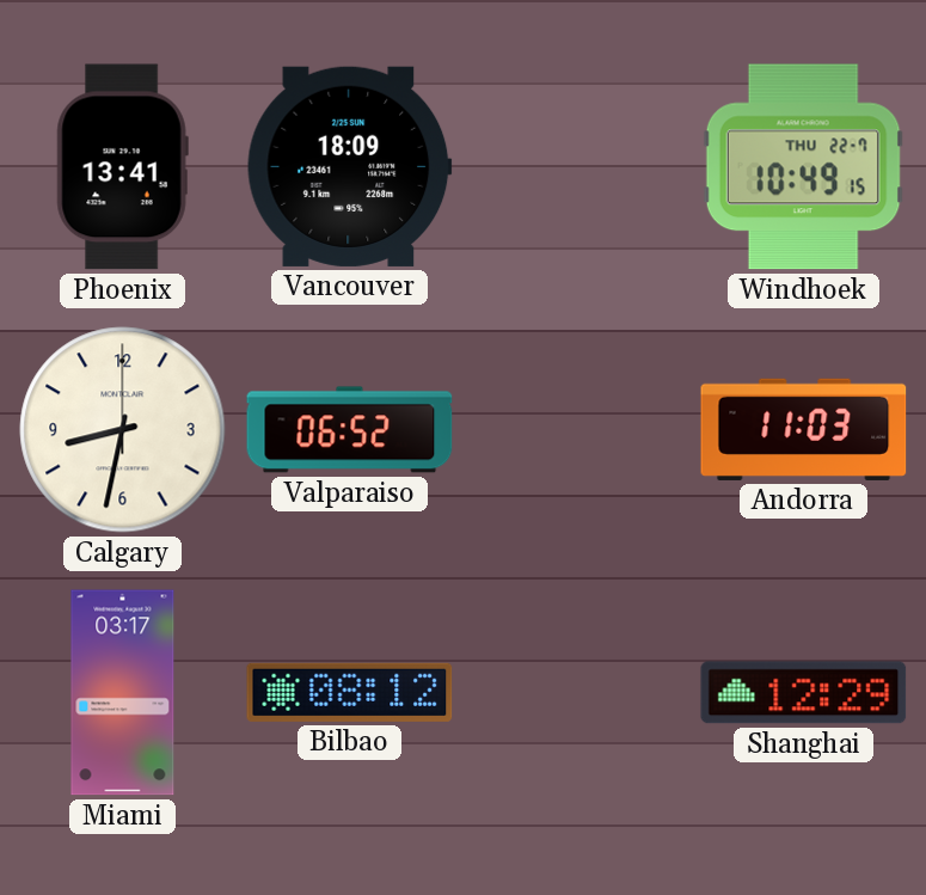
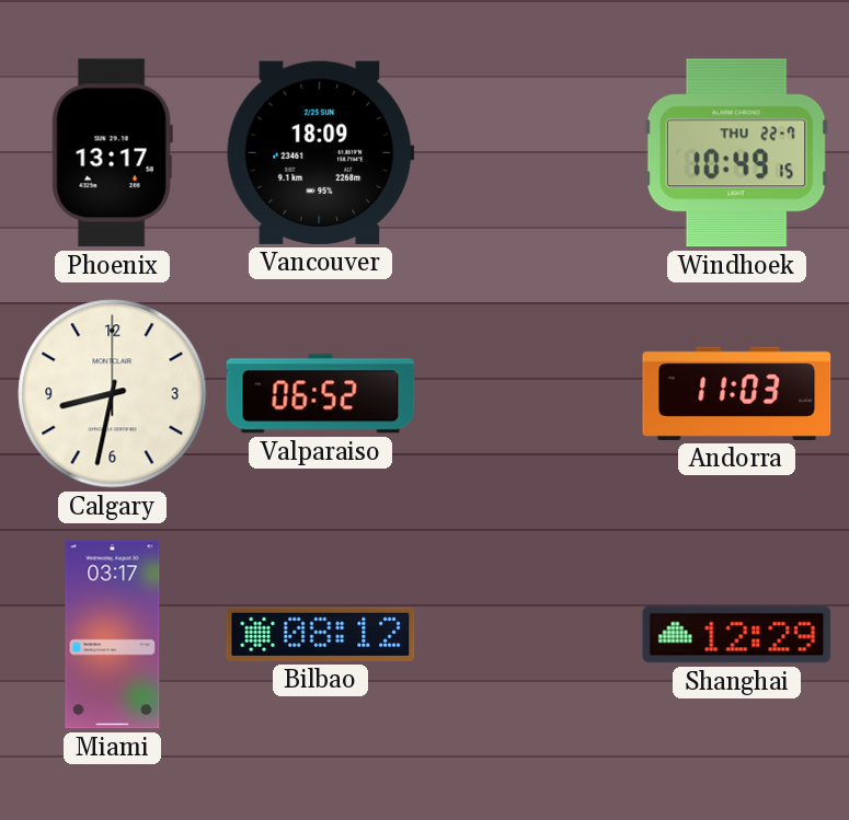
Phoenix: 13:41 -> 13:17 (112, 153)
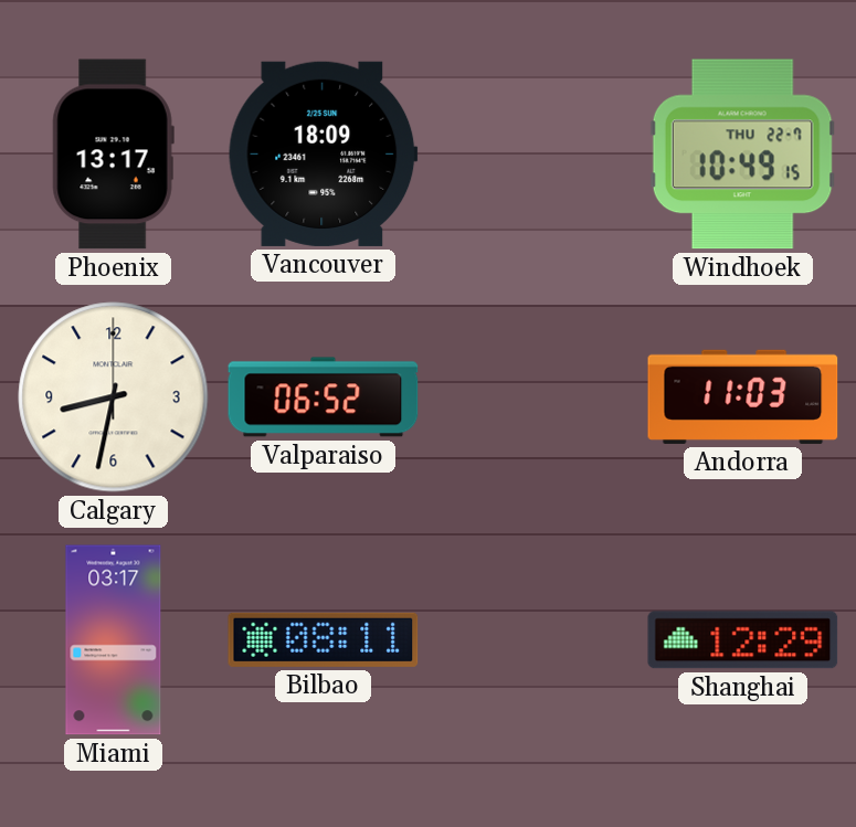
Bilbao: 08:12 -> 08:11 (324, 639)
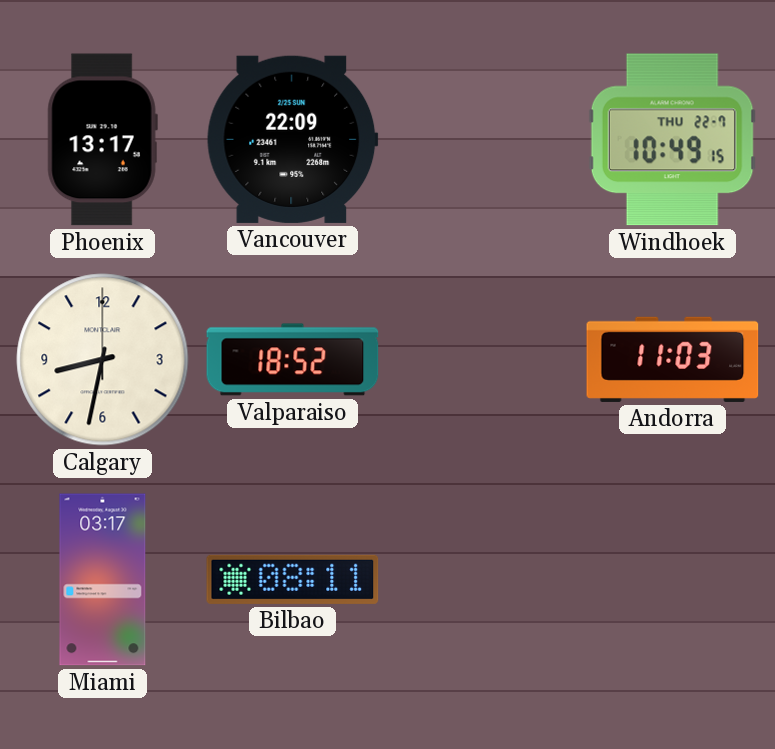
Vancouver: 18:09 -> 22:09 (293, 139)
Valparaiso: 06:52 -> 18:52 (293, 360)
Shanghai: 12:29 -> none (743, 640)
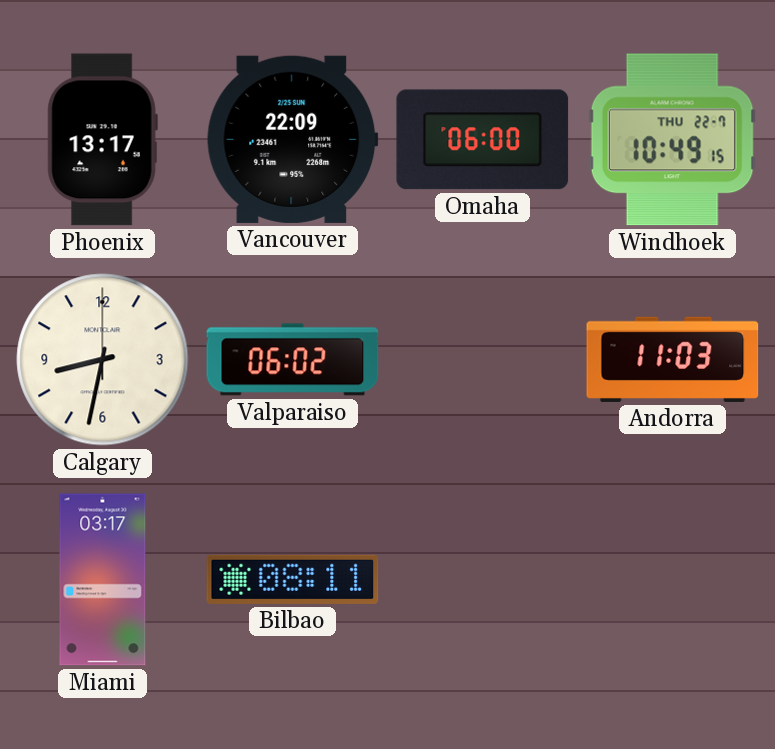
Omaha: none -> 06:00 (483, 140)
Valparaiso: 18:52 -> 06:02 (293, 360)
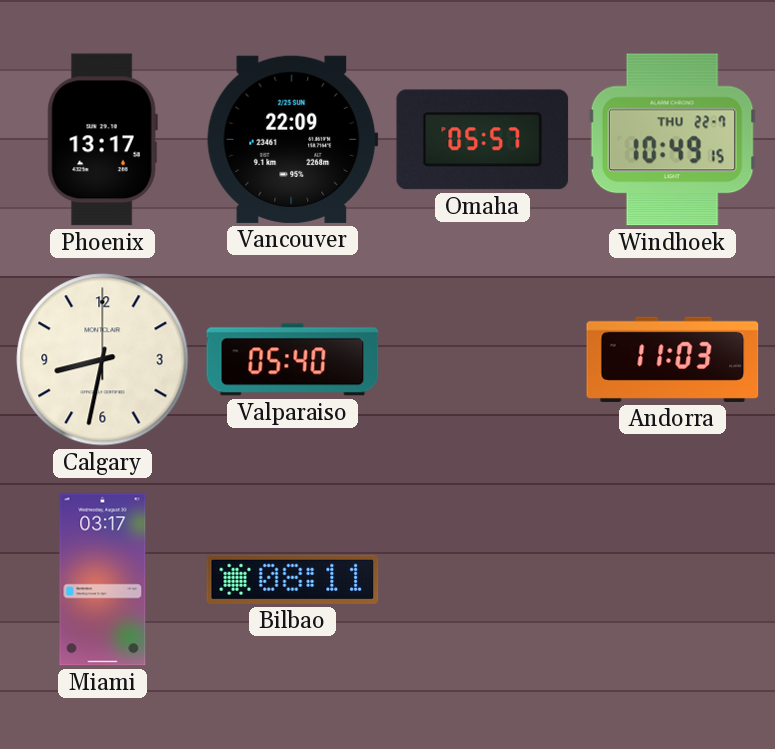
Omaha: 06:00 -> 05:57 (483, 140)
Valparaiso: 06:02 -> 05:40 (293, 360)
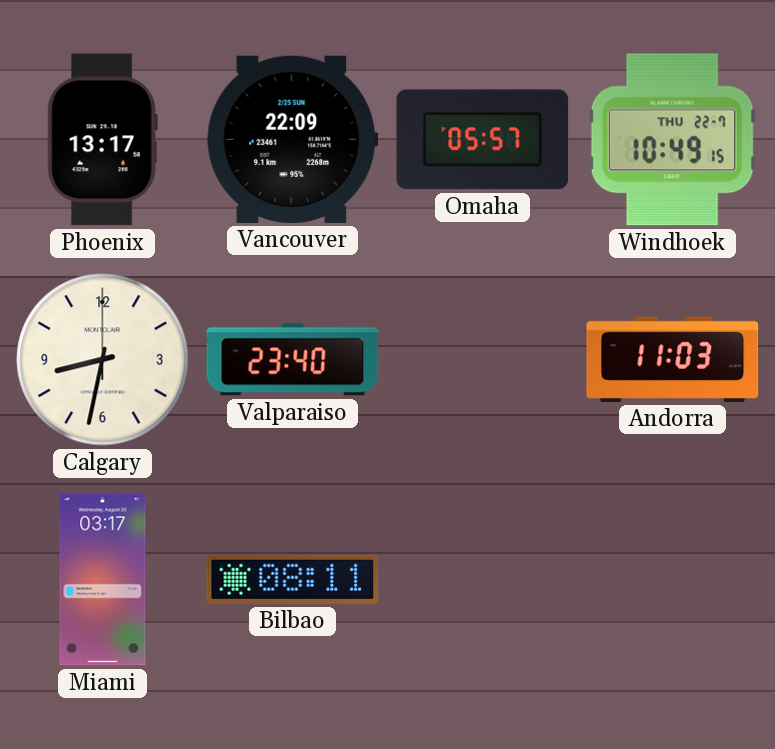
Valparaiso: 05:40 -> 23:40 (293, 360)
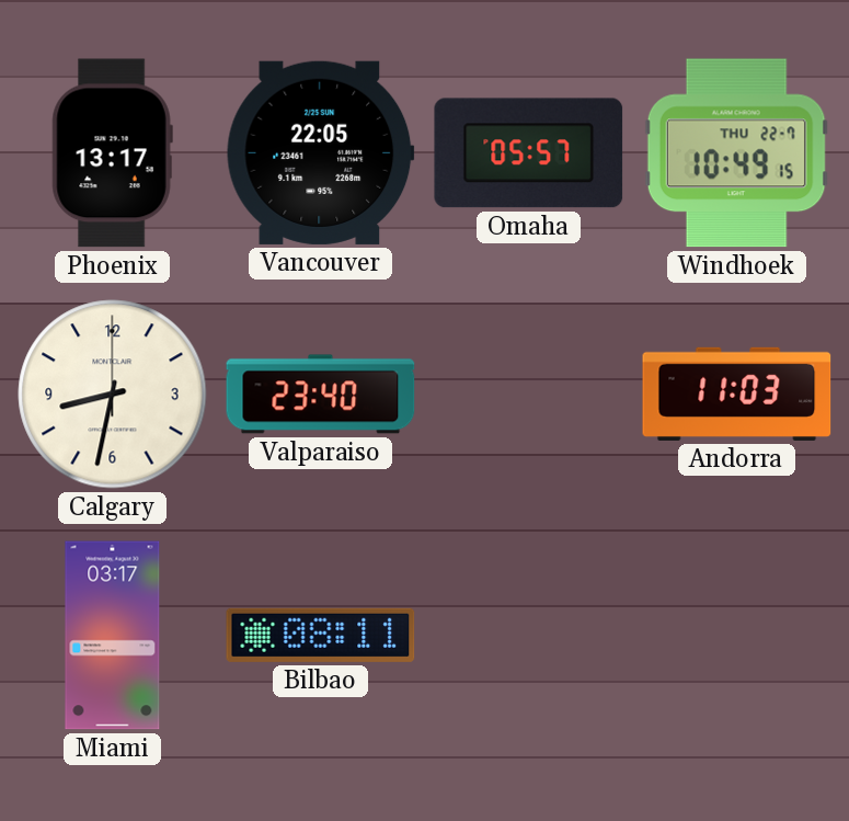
Vancouver: 22:09 -> 22:05 (321, 152)
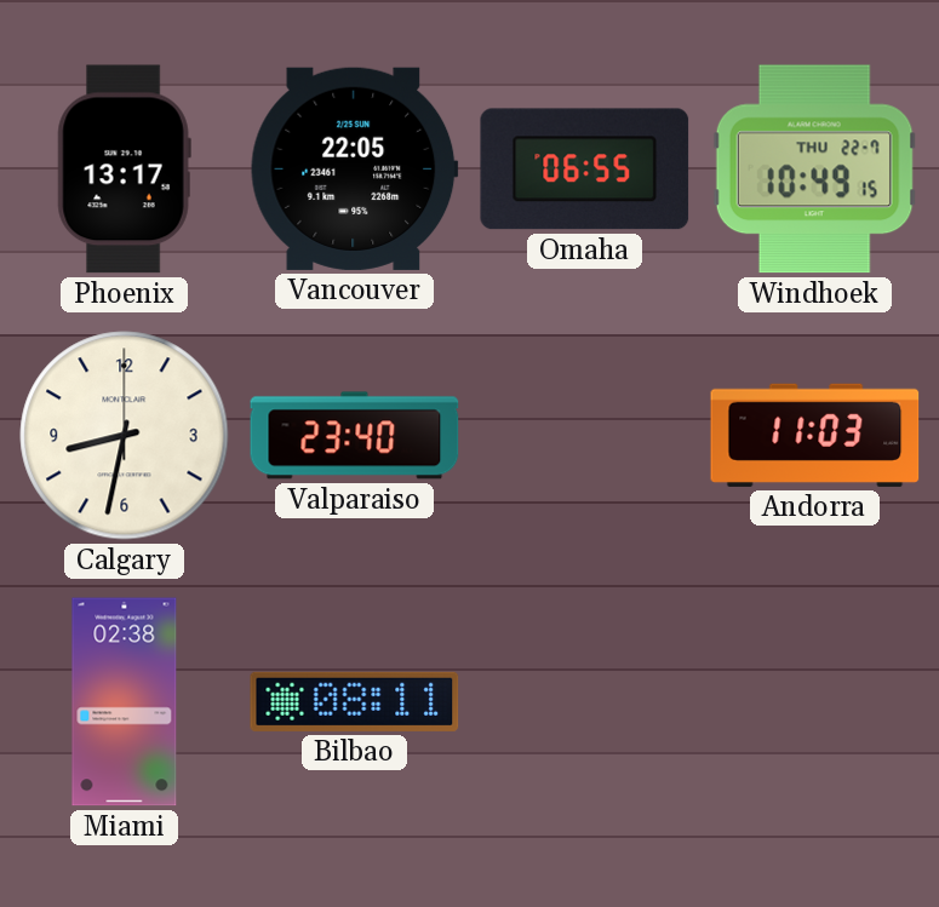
Omaha: 05:57 -> 06:55 (585, 170)
Miami: 03:17 -> 02:38 (125, 702)
